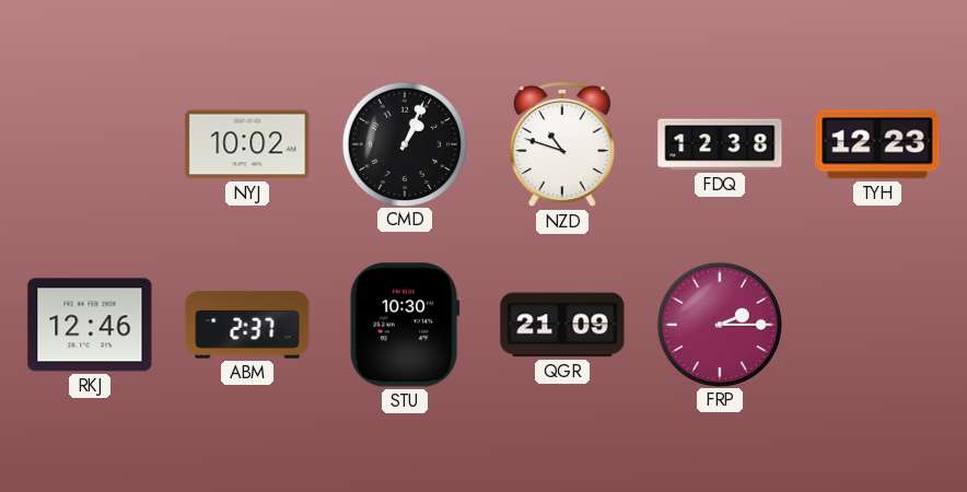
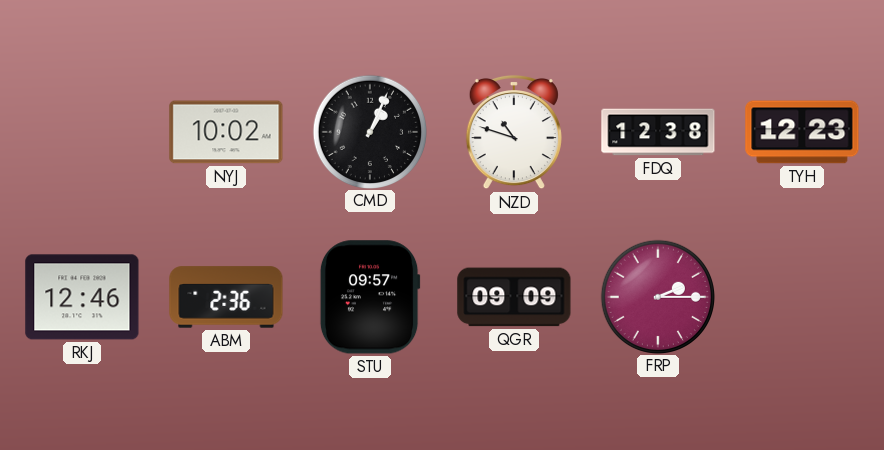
ABM: 2:37 -> 2:36 (226, 297)
STU: 10:30 -> 09:57 (370, 297)
QGR: 21:09 -> 09:09 (514, 297)
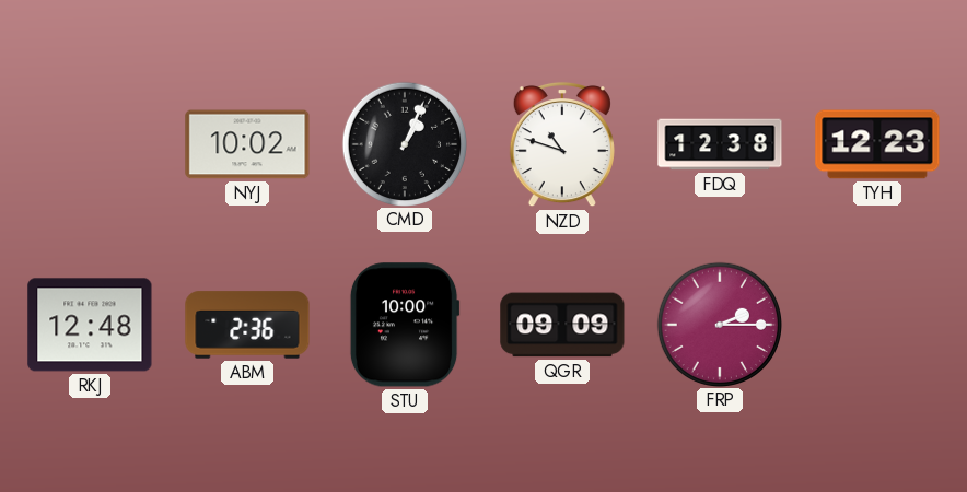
RKJ: 12:46 -> 12:48 (90, 325)
STU: 09:57 -> 10:00 (405, 325)
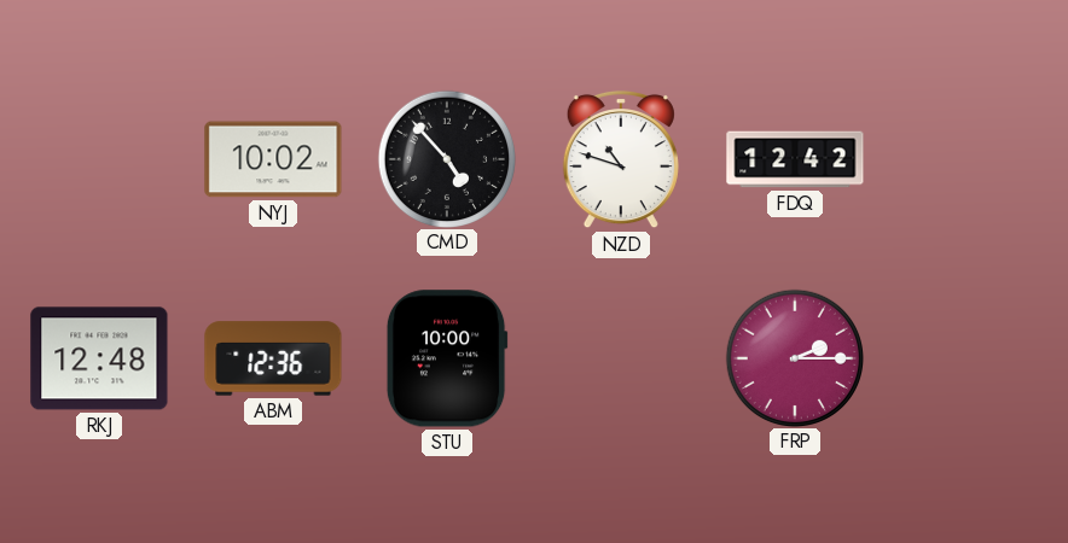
CMD: 1:04 -> 4:53 (446, 158)
FDQ: 12:38 -> 12:42 (795, 159)
TYH: 12:23 -> none (877, 144)
ABM: 2:36 -> 12:36 (273, 358)
QGR: 09:09 -> none (562, 325)
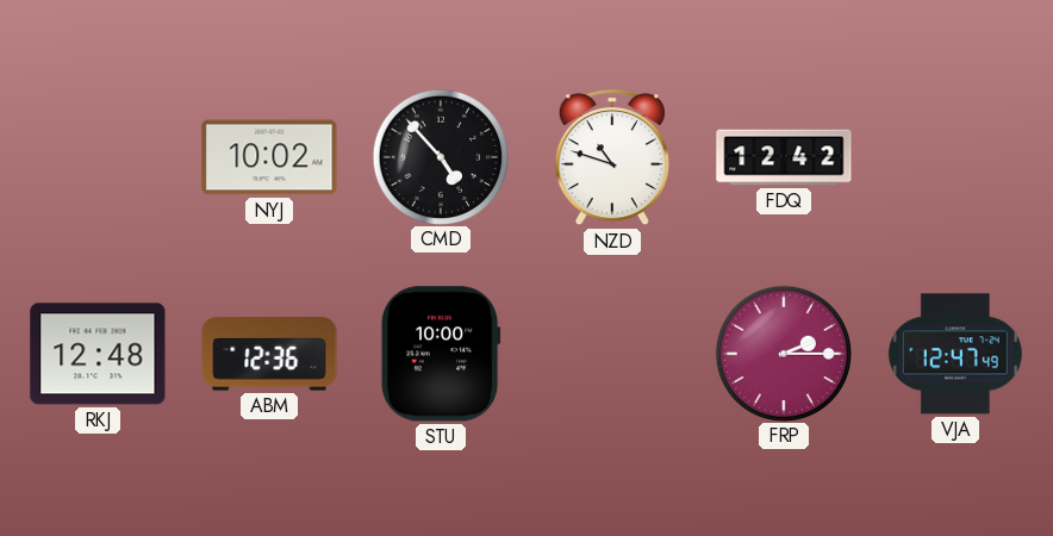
VJA: none -> 12:47 (955, 354)
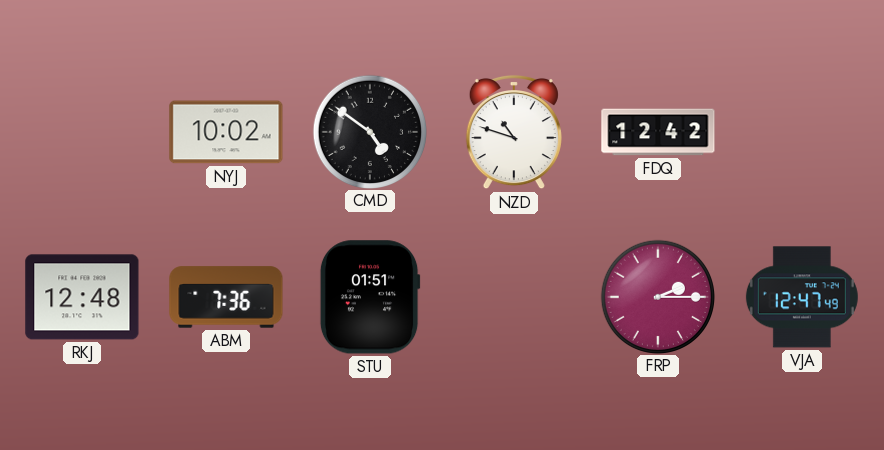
CMD: 4:53 -> 4:51 (369, 131)
ABM: 12:36 -> 7:36 (226, 297)
STU: 10:00 -> 01:51 (370, 297)
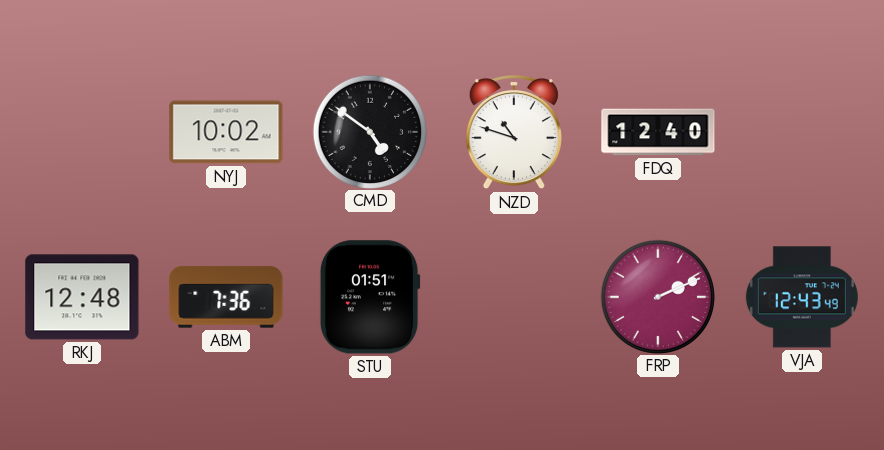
FDQ: 12:42 -> 12:40 (658, 132)
FRP: 2:15 -> 2:11 (657, 296)
VJA: 12:47 -> 12:43 (802, 297)
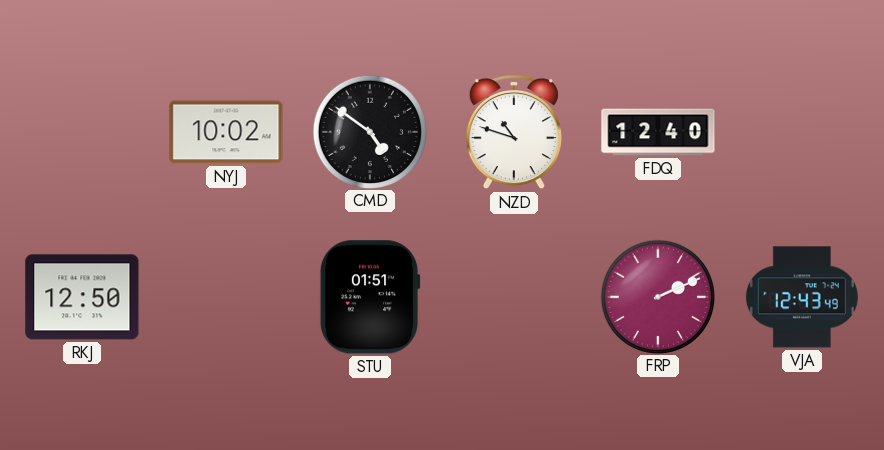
RKJ: 12:48 -> 12:50 (82, 297)
ABM: 7:36 -> none (226, 297)
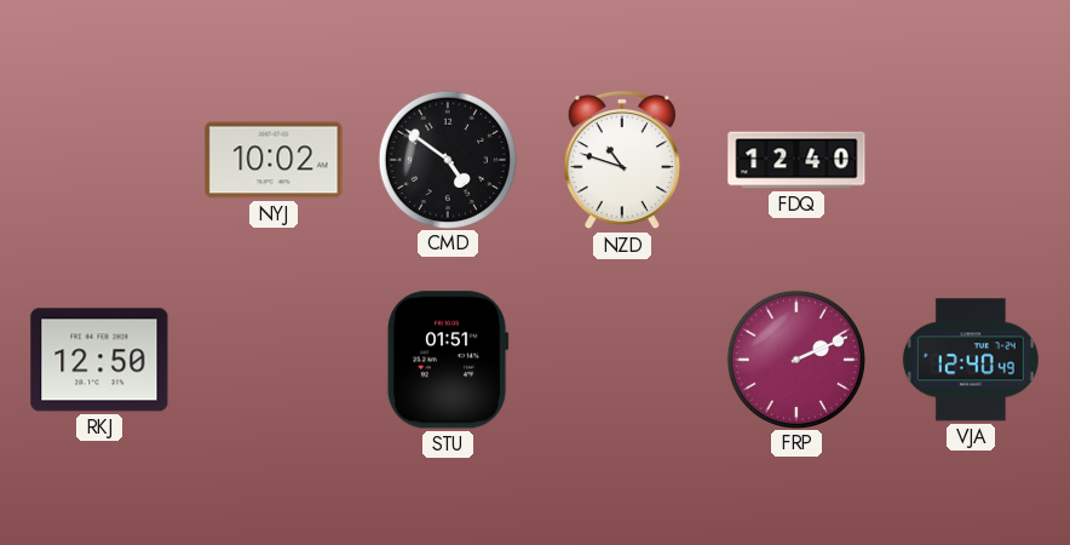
VJA: 12:43 -> 12:40 (971, 360)
